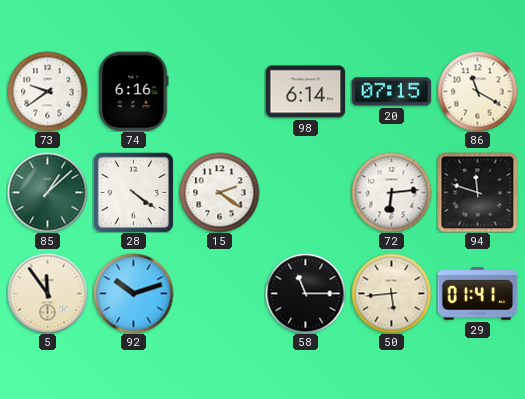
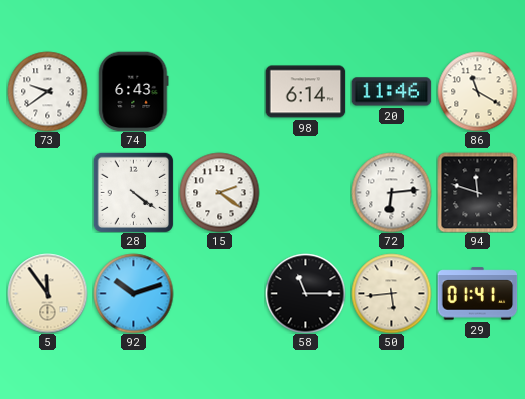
74: 6:16 -> 6:43 (134, 91)
20: 07:15 -> 11:46 (391, 92)
85: 1:08 -> none (47, 192)
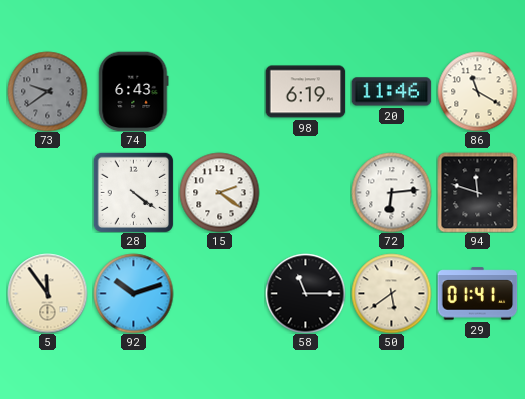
73 dial: white -> grey (47, 91)
98: 6:14 -> 6:19 (305, 92)
50: 5:44 -> 5:39 (391, 293)
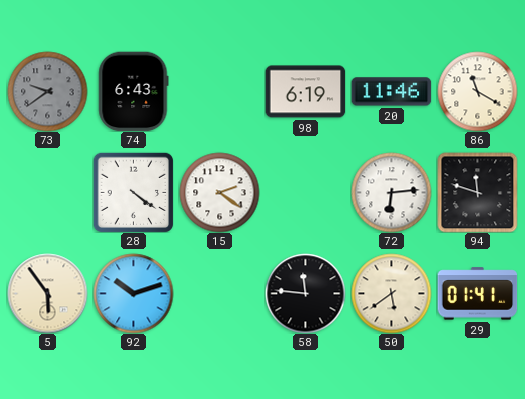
5: 11:54 -> 5:54 (47, 293)
58: 11:15 -> 11:46 (305, 293)
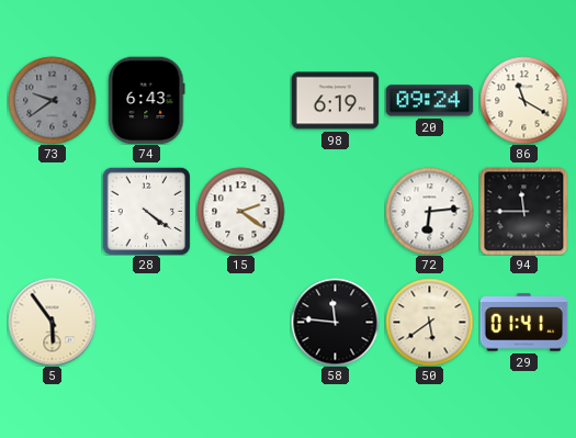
20: 11:46 -> 09:24 (429, 101)
94: 11:48 -> 11:45 (523, 211)
92: 10:12 -> none (133, 293)
